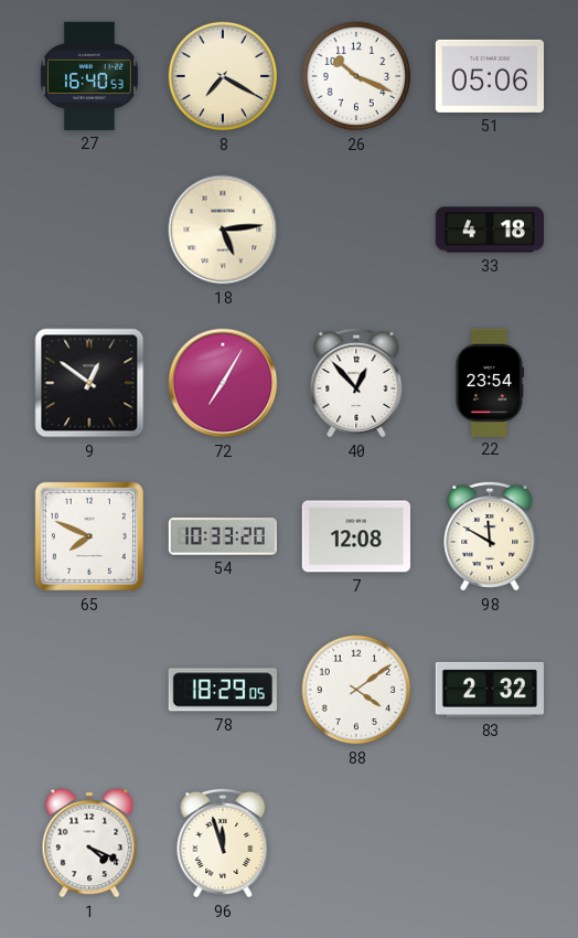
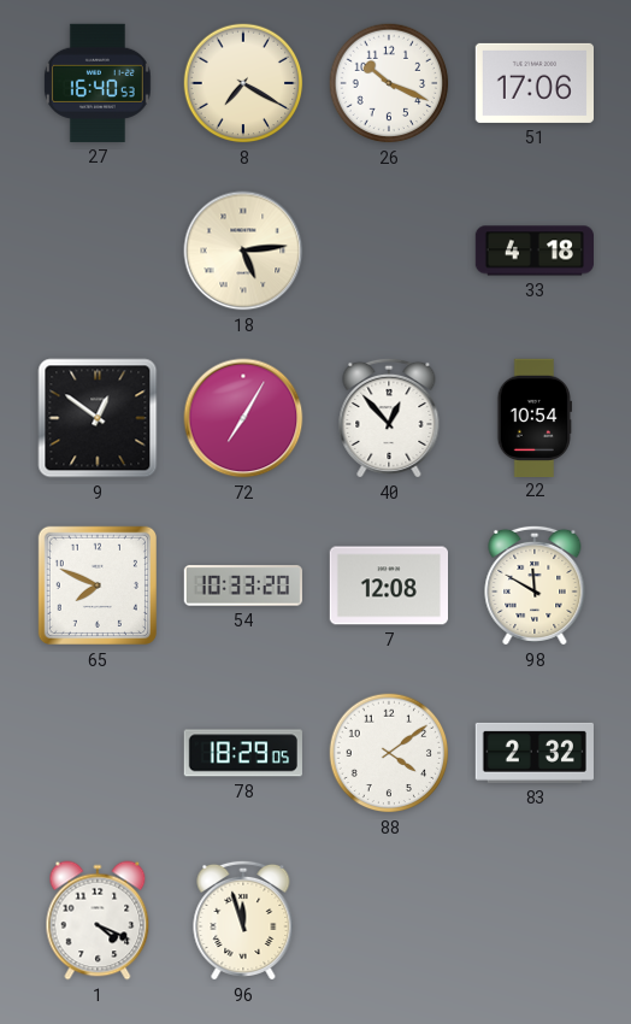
51: 05:06 -> 17:06 (533, 83)
22: 23:54 -> 10:54 (535, 417)
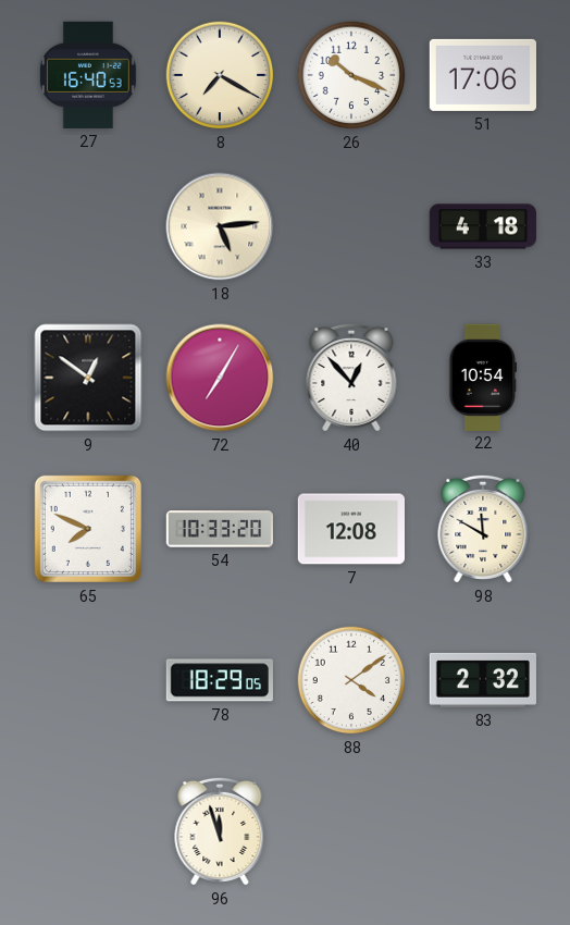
1: 4:19 -> none (98, 920)
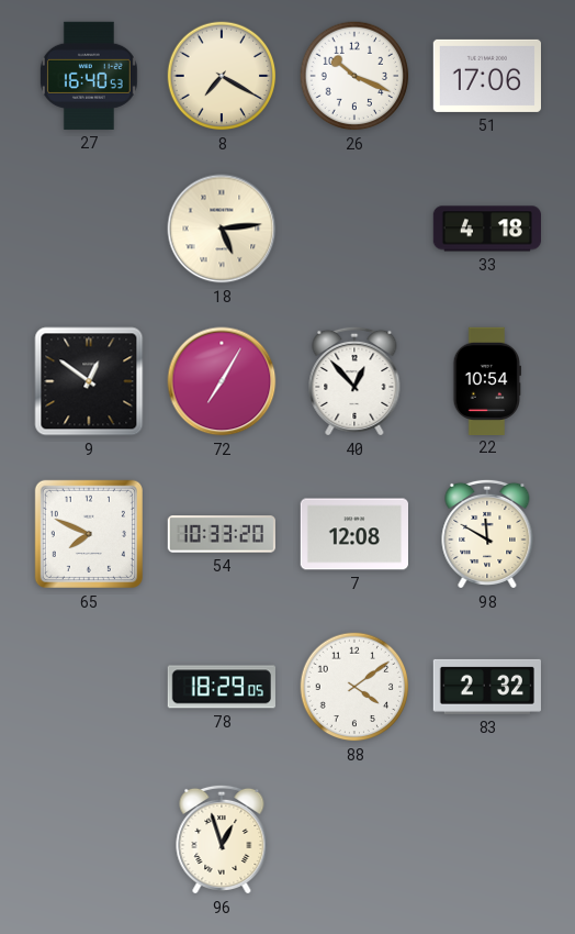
96: 11:57 -> 12:57 (222, 840)
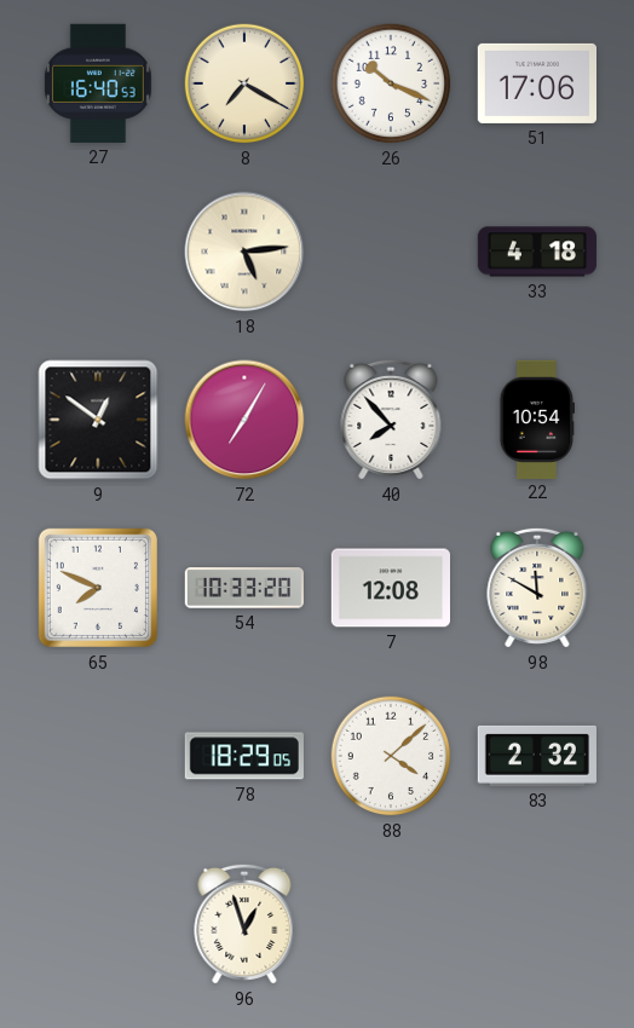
40: 12:53 -> 7:53 (391, 420)
88: 4:09 -> 4:08 (391, 756)
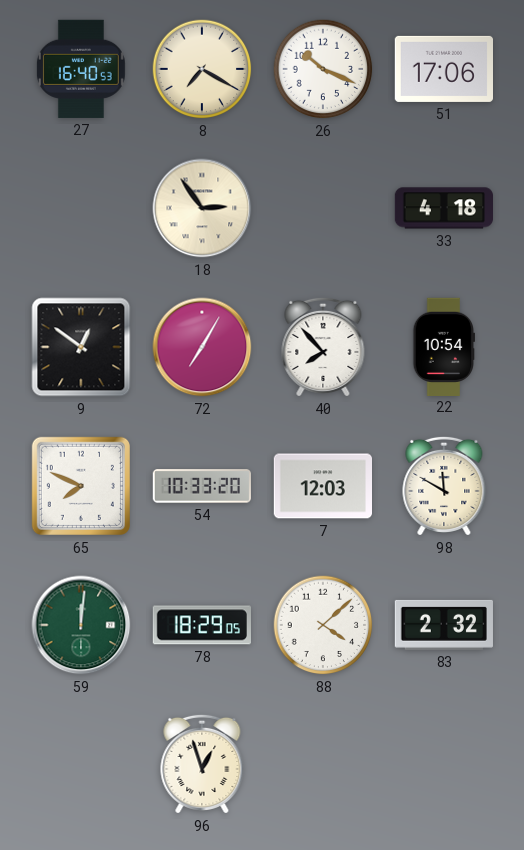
18: 5:14 -> 2:54 (202, 208)
7: 12:08 -> 12:03 (322, 486)
59: none -> 12:01 (81, 625)
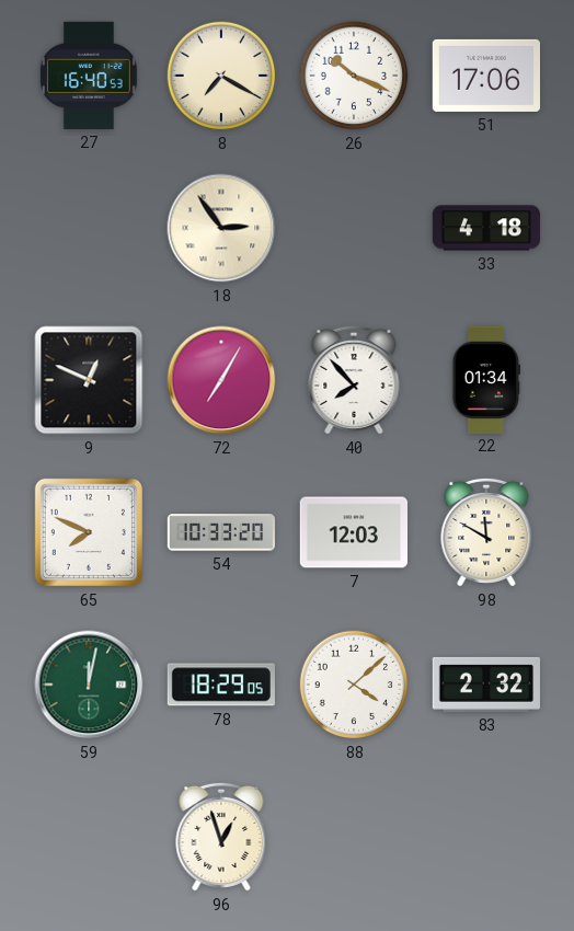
9: 12:51 -> 12:49 (89, 380)
22: 10:54 -> 01:34 (486, 379)
59: 12:01 -> 12:02 (89, 685)
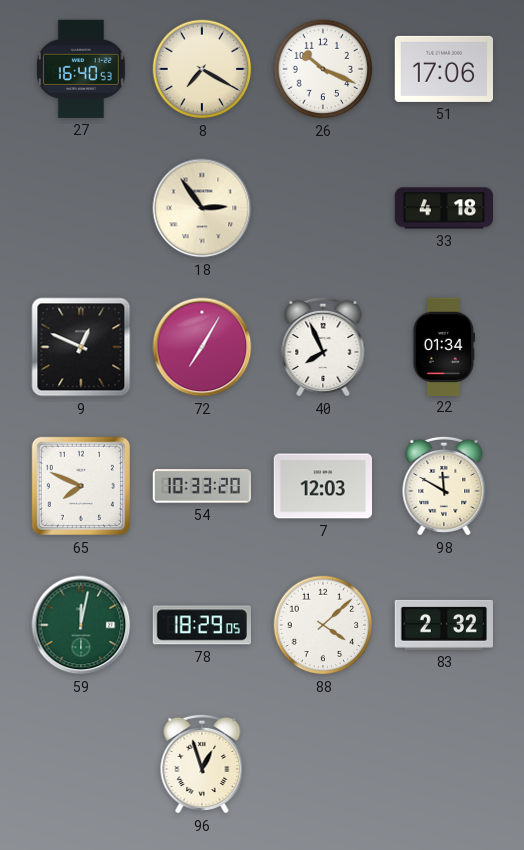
40: 7:53 -> 7:56 (323, 347)
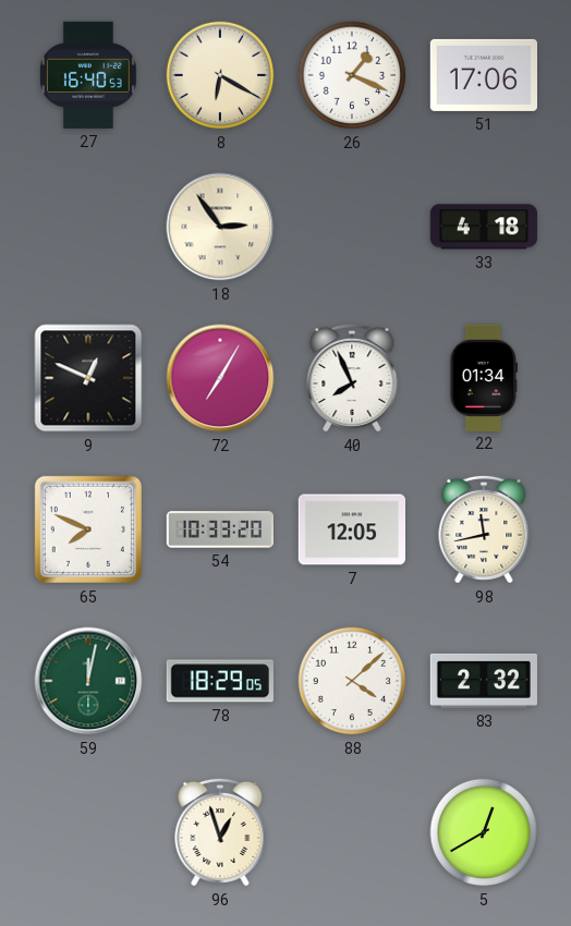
8: 7:20 -> 6:20 (220, 75)
26: 10:19 -> 1:19 (352, 75)
7: 12:03 -> 12:05 (351, 529)
98: 11:50 -> 11:43 (484, 529)
5: none -> 12:40 (484, 832)
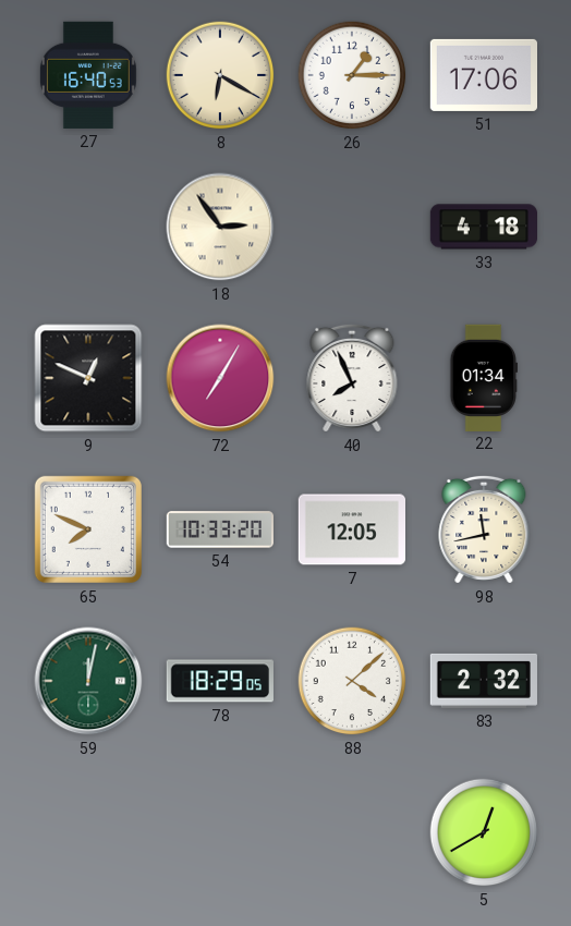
26: 1:19 -> 1:15 (352, 75)
96: 12:57 -> none (220, 832)
